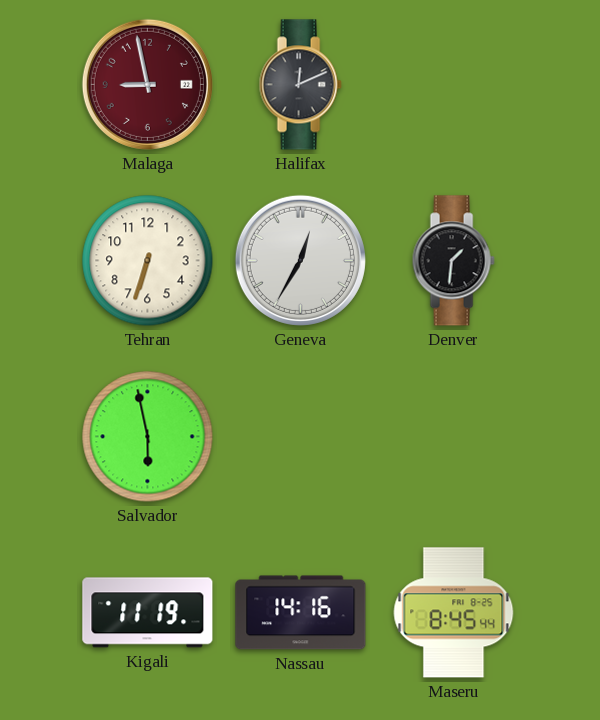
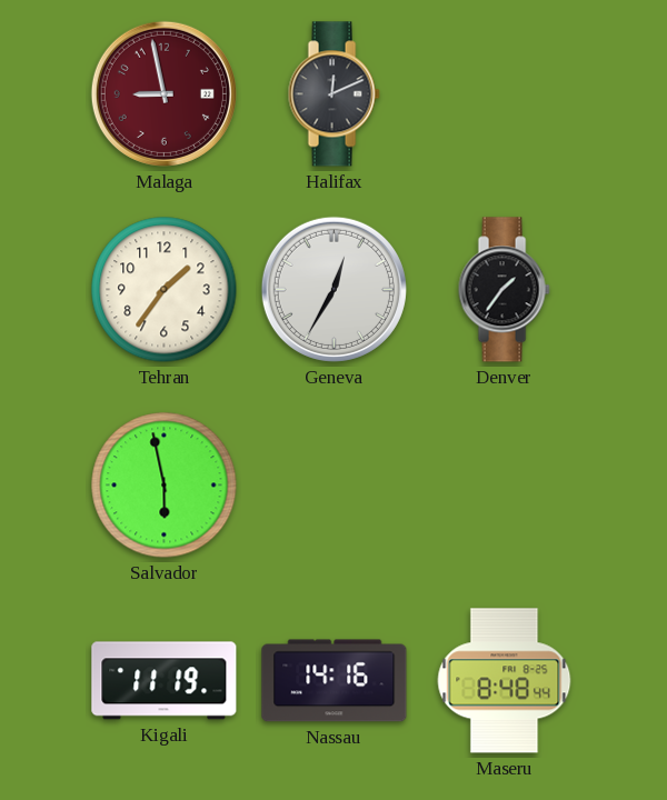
Tehran: 6:33 -> 1:36 (165, 290)
Denver: 1:31 -> 1:36 (504, 290)
Maseru: 8:45 -> 8:48 (505, 681)
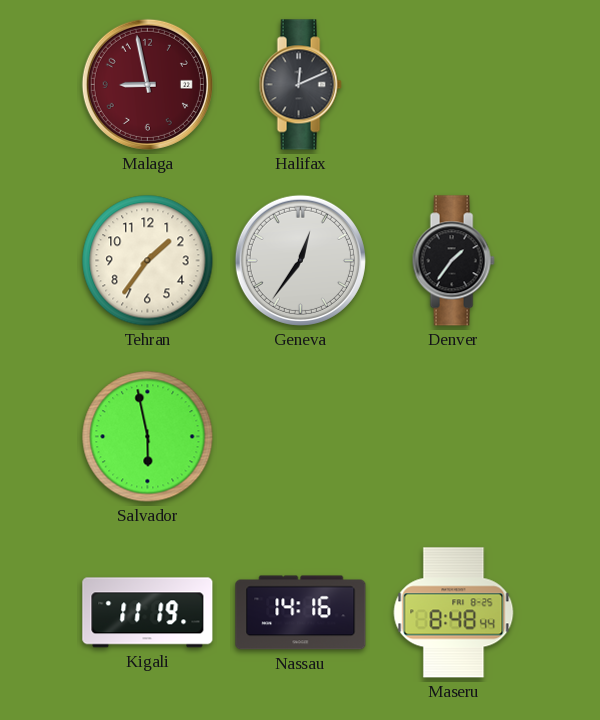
Geneva: 12:35 -> 12:36 (300, 260)
